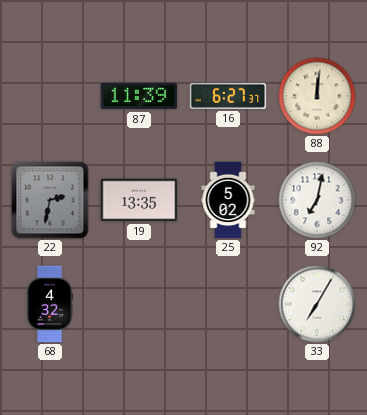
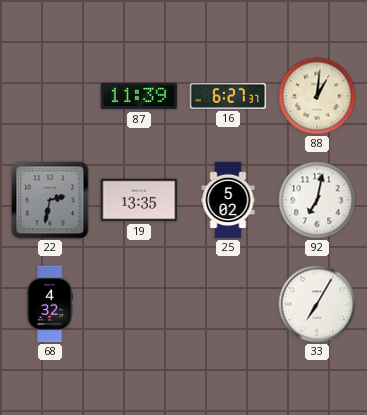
88: 12:01 -> 1:01 (317, 96)
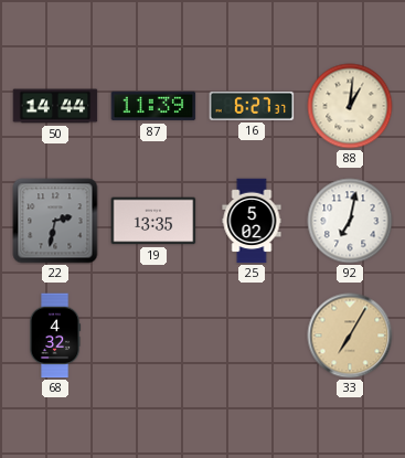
50: none -> 14:44 (55, 106)
33 dial: white -> champagne (350, 335)
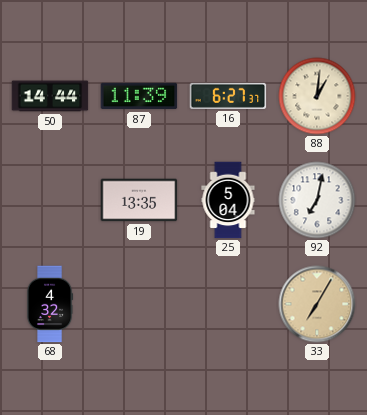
22: 2:32 -> none (55, 221)
25: 5:02 -> 5:04 (228, 200)
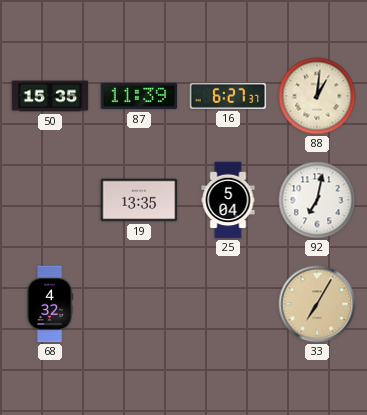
50: 14:44 -> 15:35 (50, 96)
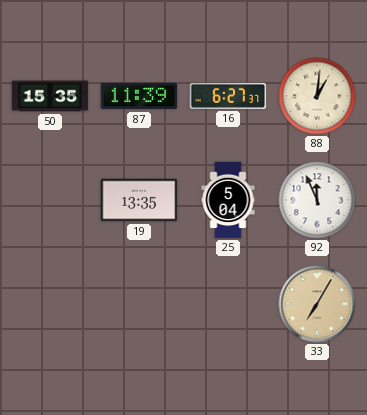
92: 7:02 -> 11:56 (317, 200)
68: 4:32 -> none (50, 304)
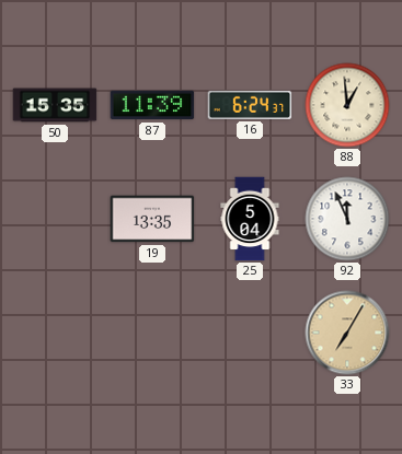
16: 6:27 -> 6:24 (250, 105)
88: 1:01 -> 12:59 (347, 105)
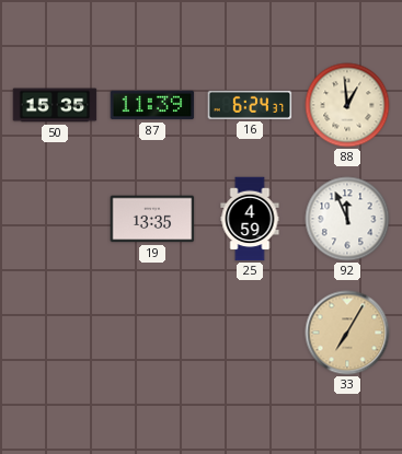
25: 5:04 -> 4:59 (250, 219)
